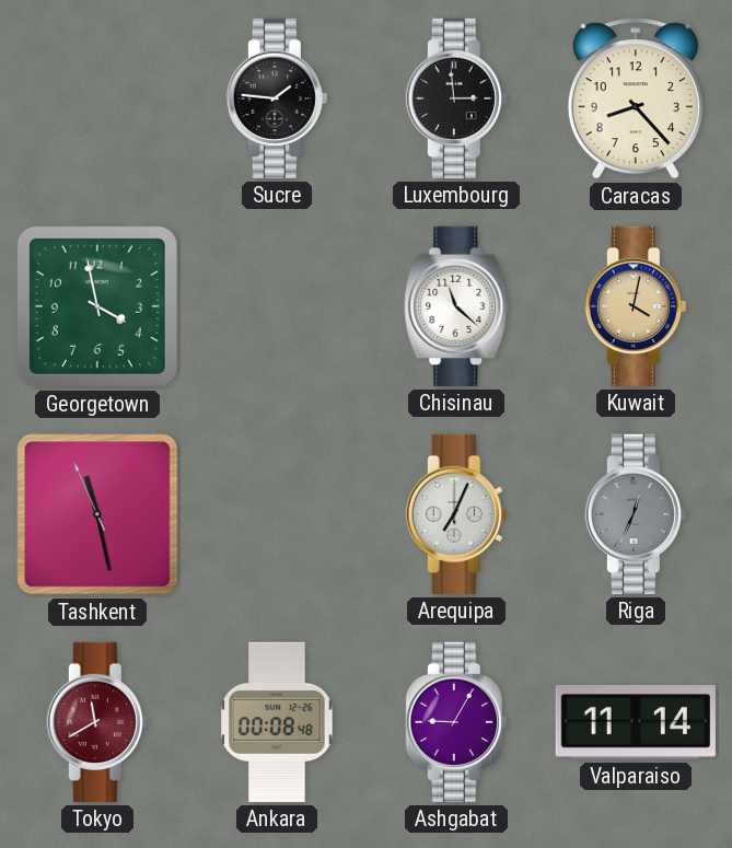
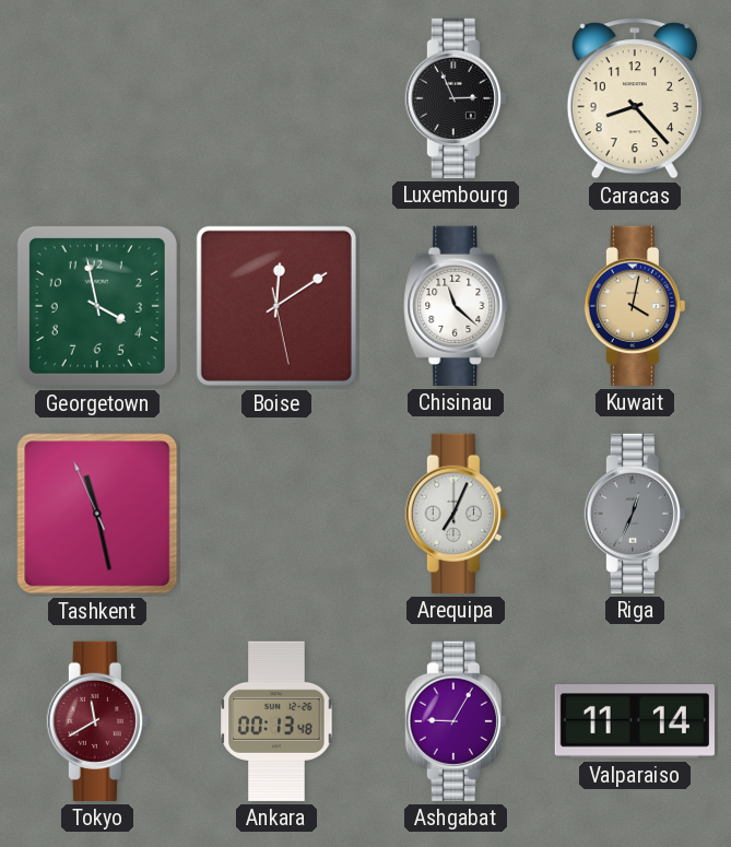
Sucre: 1:46 -> none (277, 98)
Luxembourg: 2:59 -> 2:56 (456, 98)
Boise: none -> 12:09 (276, 306)
Ankara: 00:08 -> 00:13 (276, 721)
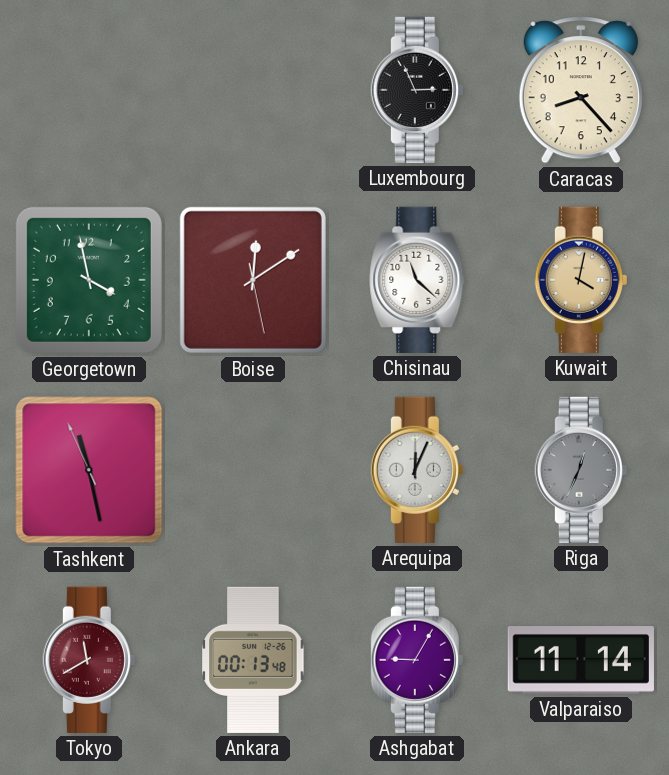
Arequipa: 7:04 -> 12:04 (417, 470)
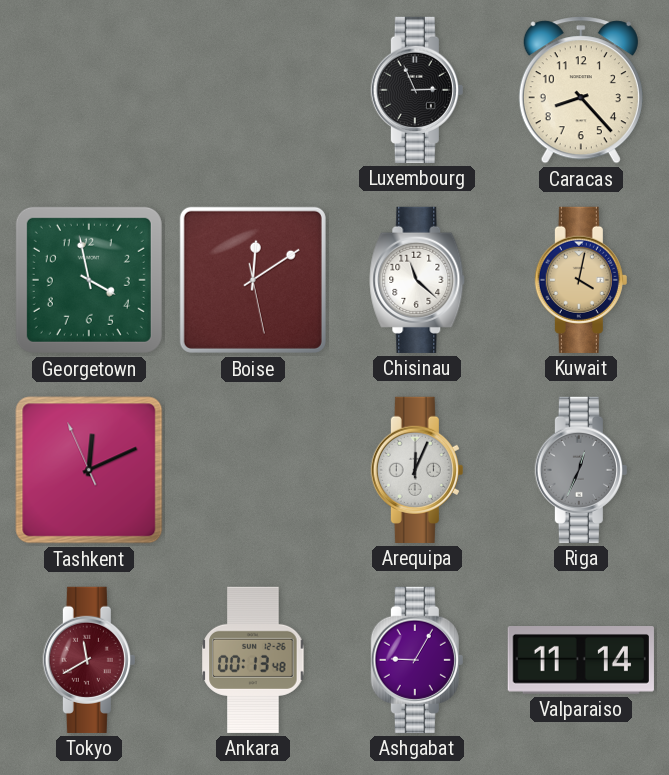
Tashkent: 11:27 -> 12:10 (89, 470)
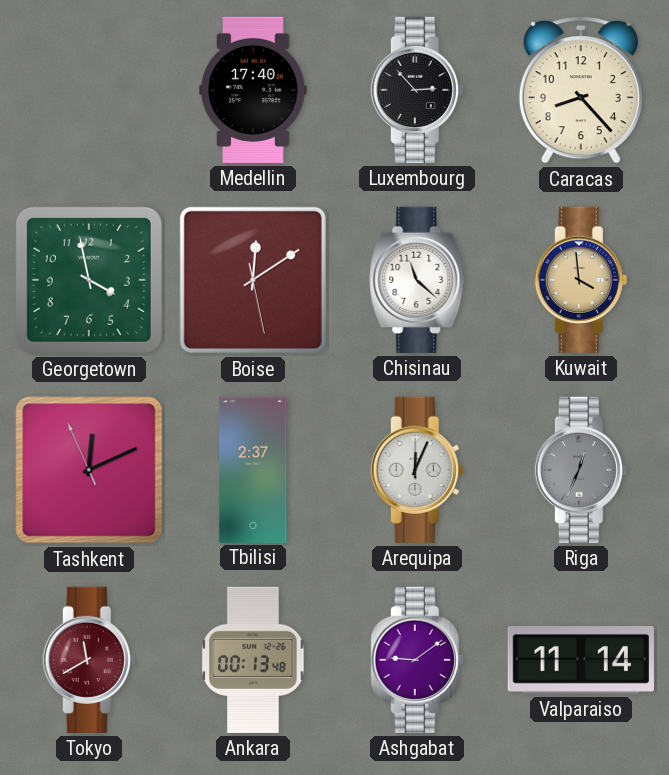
Medellin: none -> 17:40 (253, 90)
Luxembourg: 2:56 -> 2:53 (417, 90)
Kuwait: 4:02 -> 3:59 (581, 280)
Tbilisi: none -> 2:37 (253, 469)
Ashgabat: 9:05 -> 9:09 (417, 660)
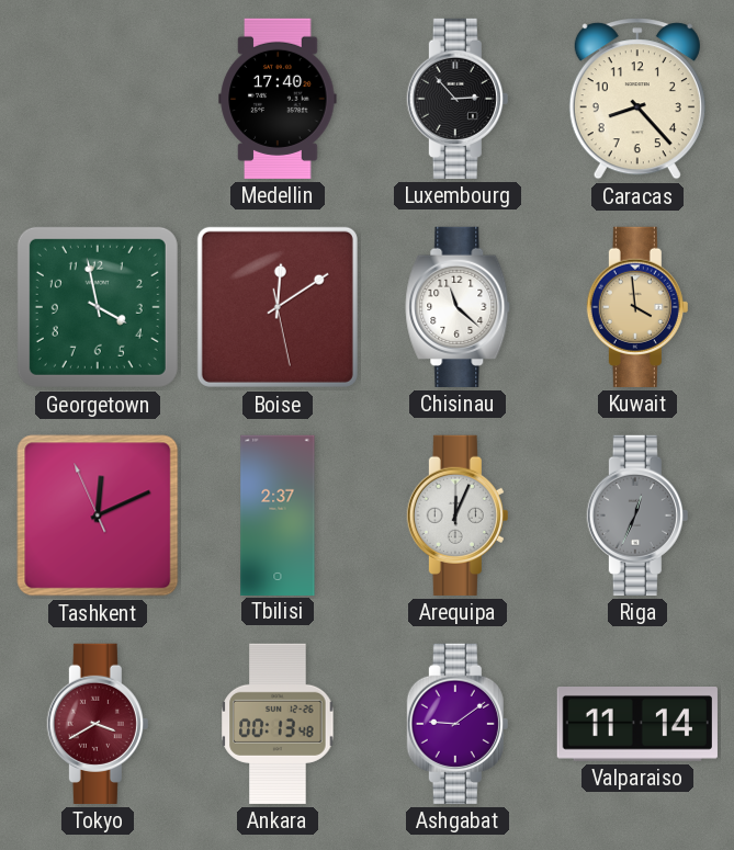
Tokyo: 11:40 -> 3:40 (98, 724)
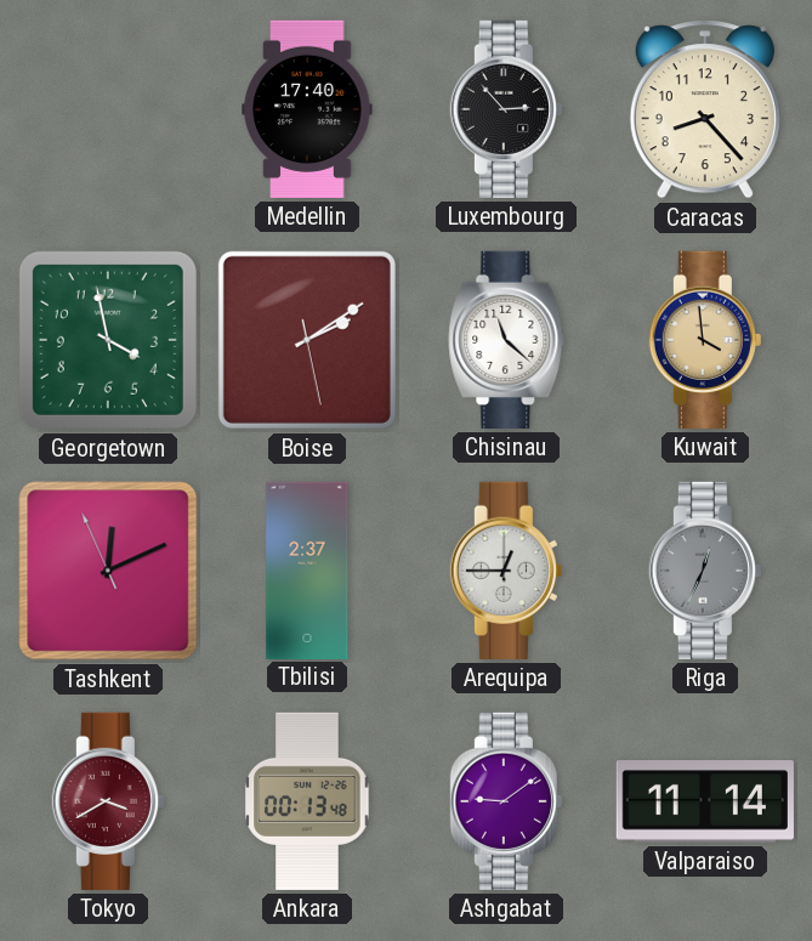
Boise: 12:09 -> 2:09 (307, 340)
Arequipa: 12:04 -> 12:45 (506, 571)
